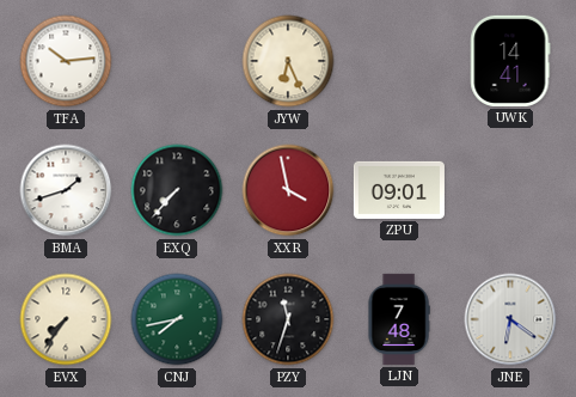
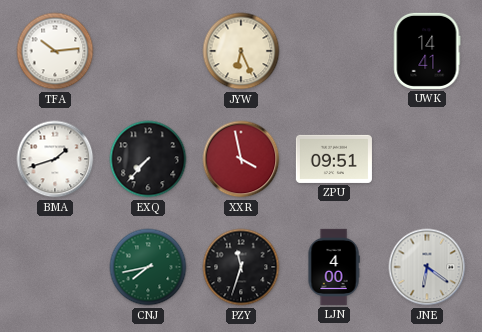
ZPU: 09:01 -> 09:51 (334, 159)
EVX: 7:36 -> none (66, 319)
LJN: 7:48 -> 4:00 (334, 267)
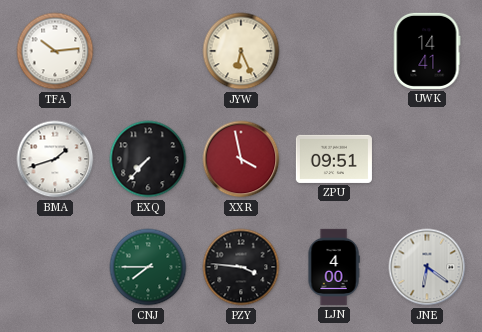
CNJ: 7:43 -> 7:45 (148, 267)
PZY: 11:33 -> 3:46 (241, 267)
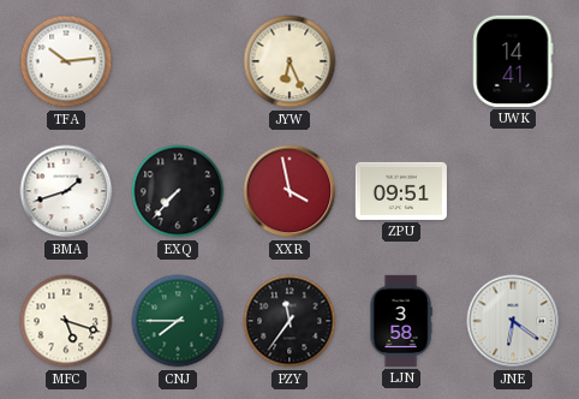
MFC: none -> 5:18 (66, 321)
PZY: 3:46 -> 11:36 (289, 321)
LJN: 4:00 -> 3:58 (401, 321)
